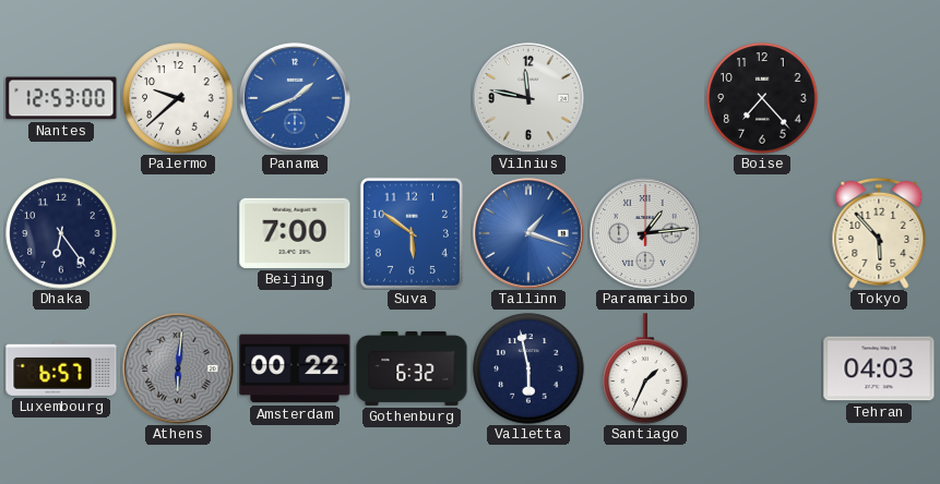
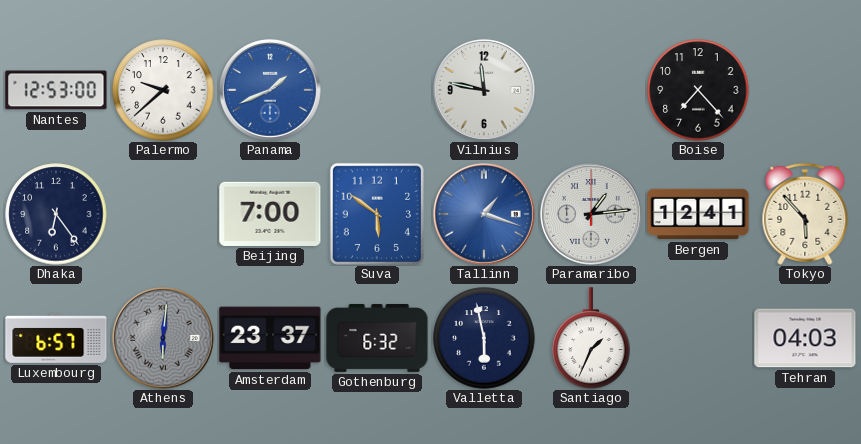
Bergen: none -> 12:41 (698, 214)
Amsterdam: 00:22 -> 23:37 (270, 338)
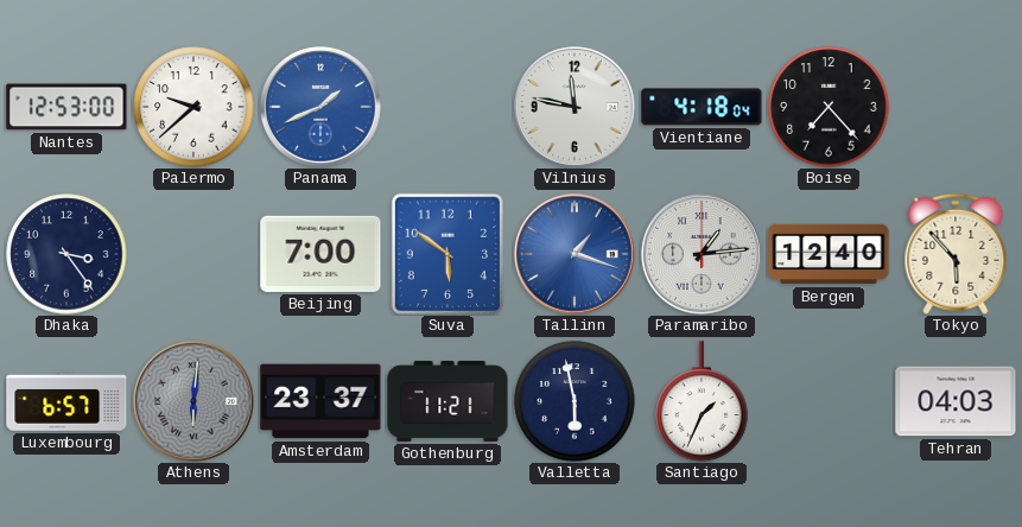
Vientiane: none -> 4:18 (702, 107)
Dhaka: 6:24 -> 3:24 (66, 254)
Bergen: 12:41 -> 12:40 (829, 254)
Gothenburg: 6:32 -> 11:21 (447, 401)
